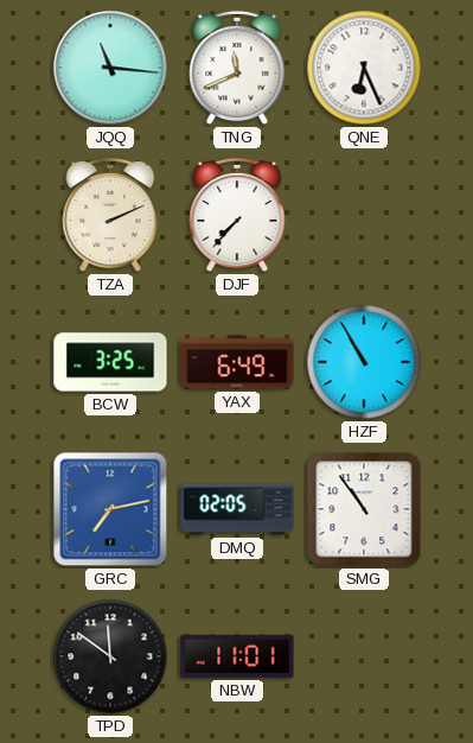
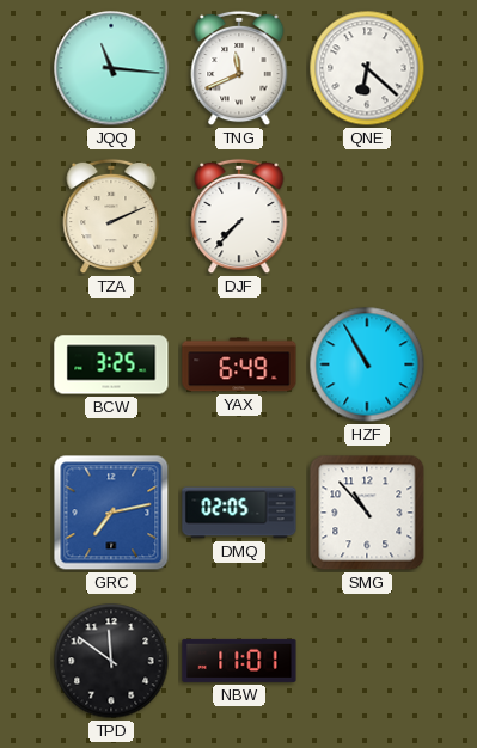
QNE: 6:26 -> 6:22 (367, 68)
SMG: 10:54 -> 10:53 (367, 513)
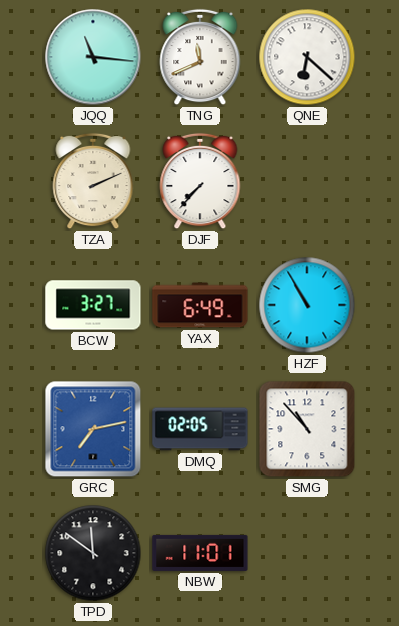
BCW: 3:25 -> 3:27 (93, 305)
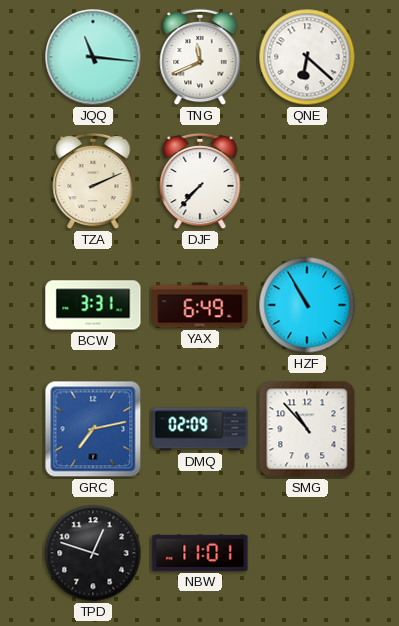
BCW: 3:27 -> 3:31 (93, 305)
DMQ: 02:05 -> 02:09 (200, 429)
TPD: 11:51 -> 12:48 (93, 553)
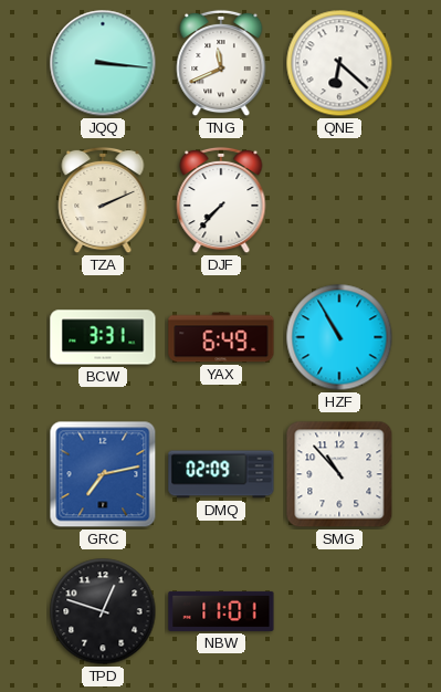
JQQ: 11:16 -> 3:16 (103, 63)
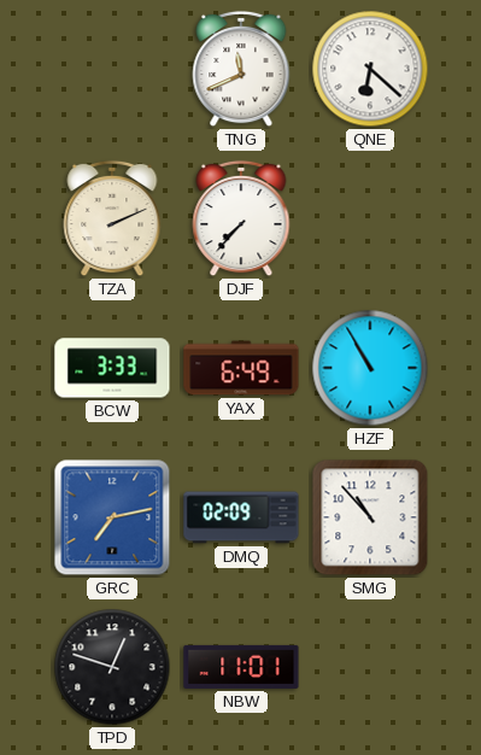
JQQ: 3:16 -> none (103, 63)
BCW: 3:31 -> 3:33 (112, 368)
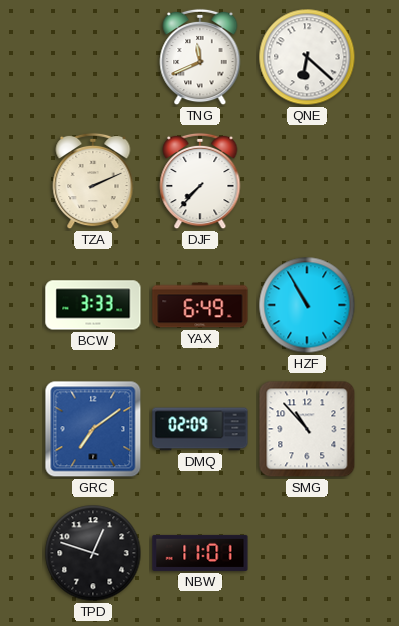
GRC: 7:13 -> 7:09 (93, 429)
